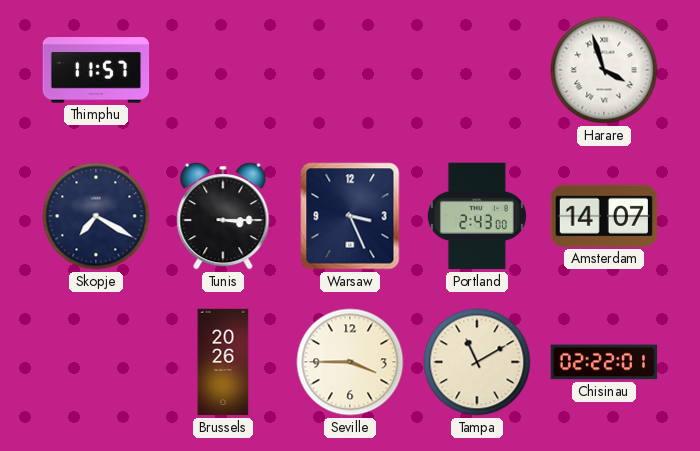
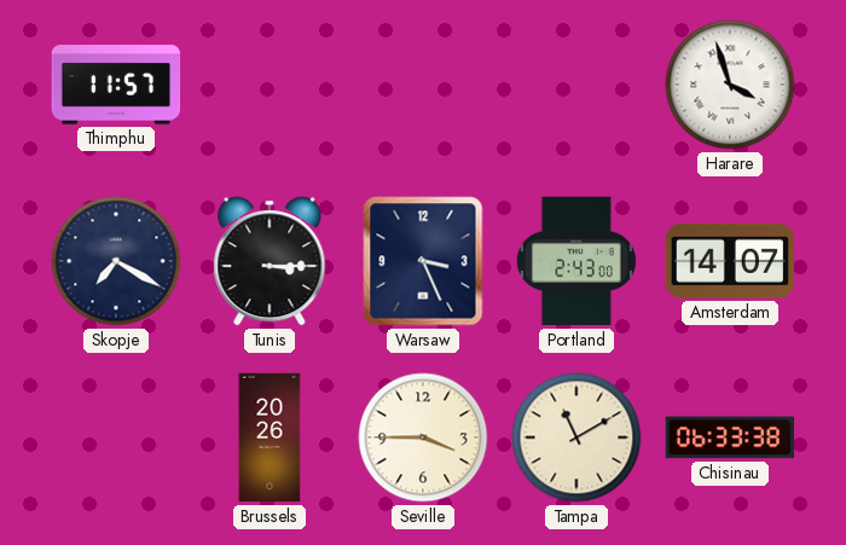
Chisinau: 02:22 -> 06:33 (730, 437)
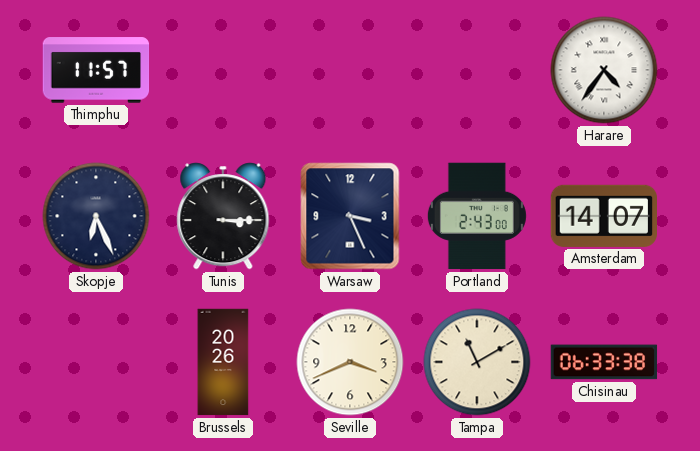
Harare: 3:57 -> 4:36 (604, 70)
Skopje: 7:20 -> 6:26 (96, 216)
Seville: 3:45 -> 3:41 (350, 362)
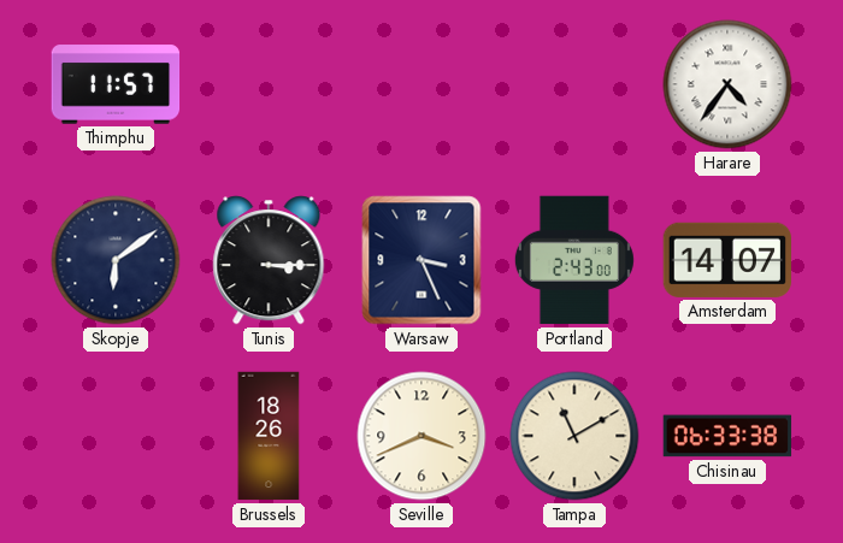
Skopje: 6:26 -> 6:09 (116, 260)
Brussels: 20:26 -> 18:26 (269, 436)
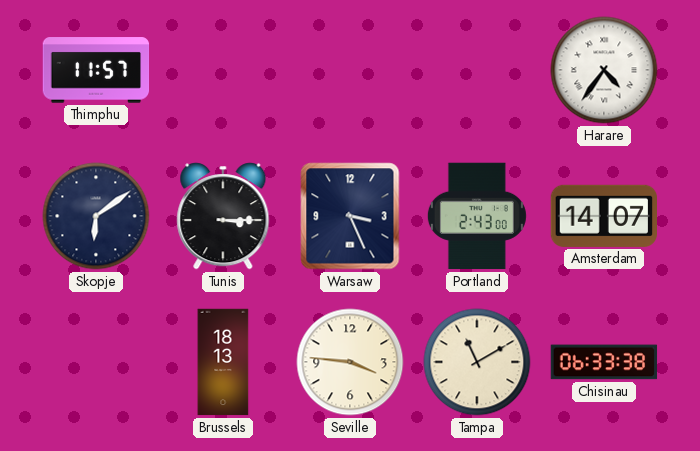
Brussels: 18:26 -> 18:13 (223, 362)
Seville: 3:41 -> 3:46 (350, 362)
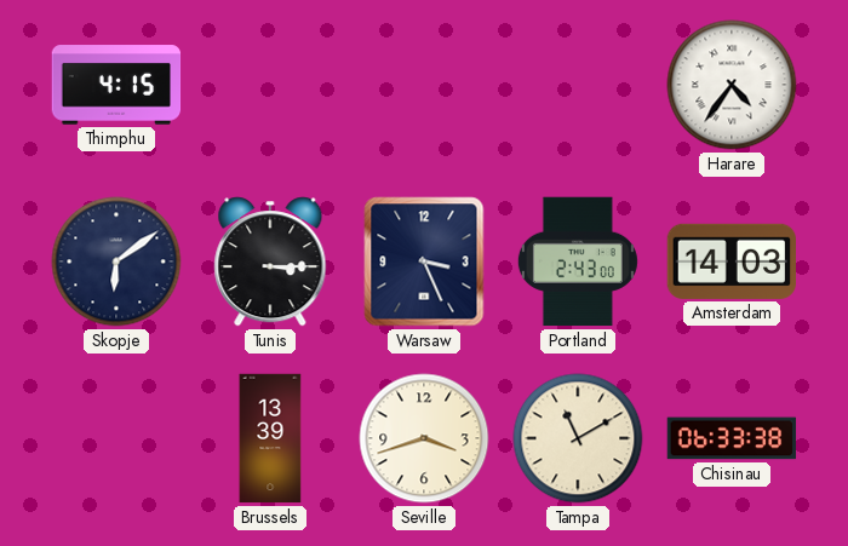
Thimphu: 11:57 -> 4:15 (116, 85)
Amsterdam: 14:07 -> 14:03 (730, 261)
Brussels: 18:13 -> 13:39 (270, 438)
Seville: 3:46 -> 3:42 (424, 438)
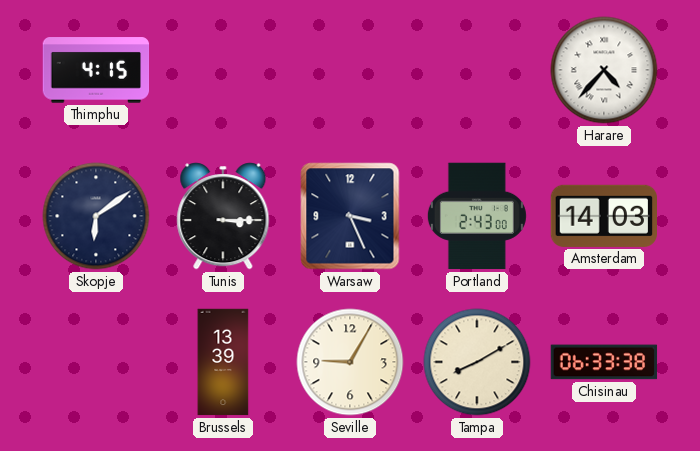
Harare: 4:36 -> 4:37 (604, 70)
Seville: 3:42 -> 9:05 (350, 362)
Tampa: 11:10 -> 8:10 (477, 362)
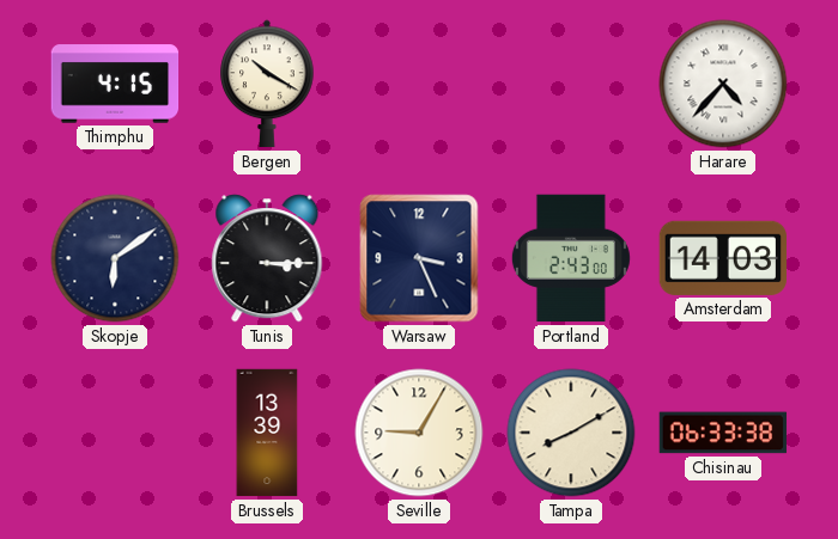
Bergen: none -> 10:20 (267, 84)
